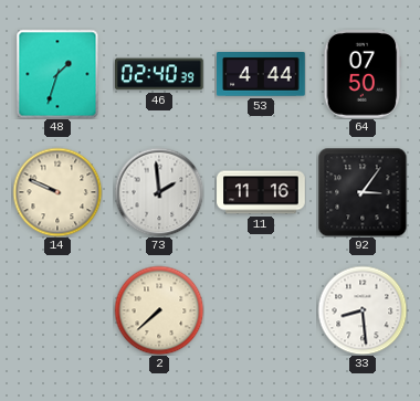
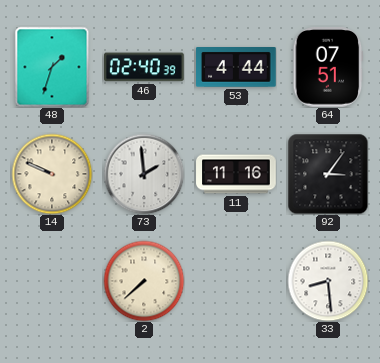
64: 07:50 -> 07:51 (328, 68)
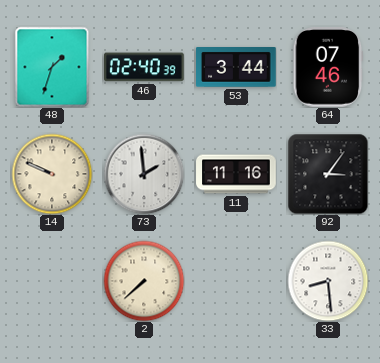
53: 4:44 -> 3:44 (237, 68)
64: 07:51 -> 07:46 (328, 68)
